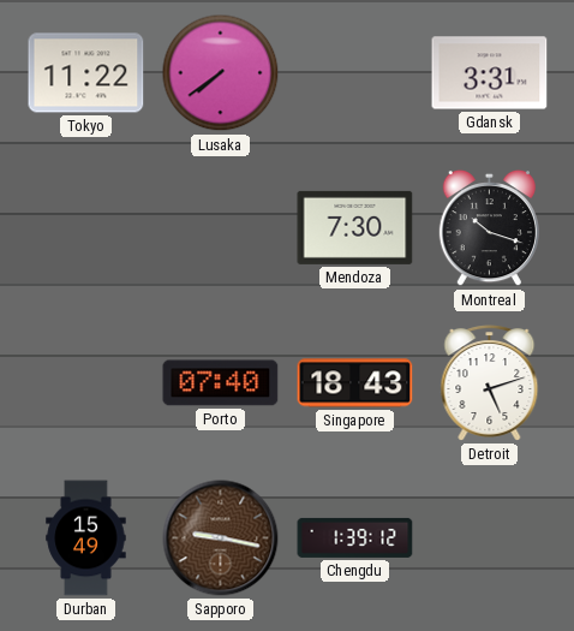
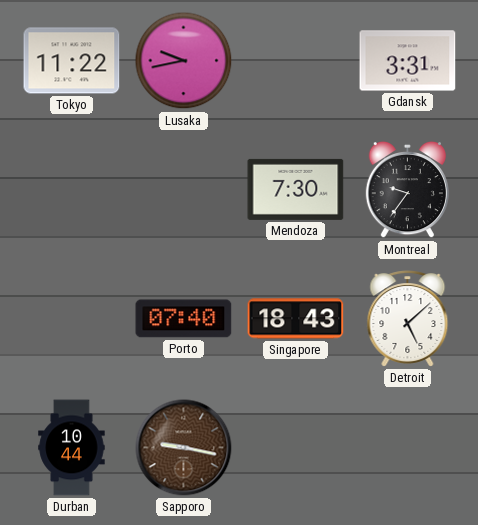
Lusaka: 7:39 -> 9:43 (184, 61)
Montreal: 10:18 -> 9:36 (407, 190)
Detroit: 5:12 -> 5:08 (408, 319)
Durban: 15:49 -> 10:44 (72, 448)
Chengdu: 1:39 -> none (355, 537)
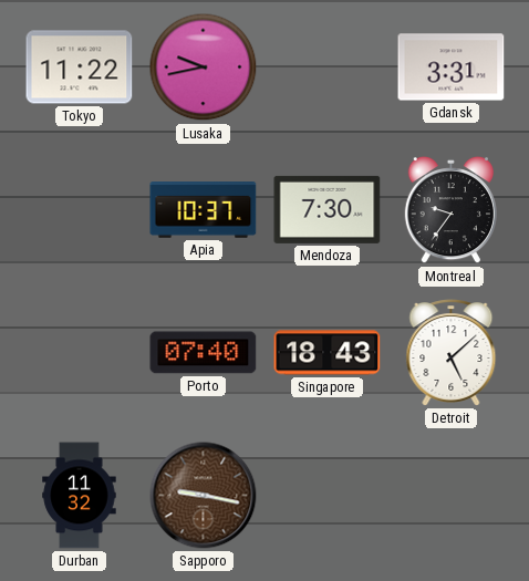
Apia: none -> 10:37 (204, 210)
Durban: 10:44 -> 11:32 (80, 496)
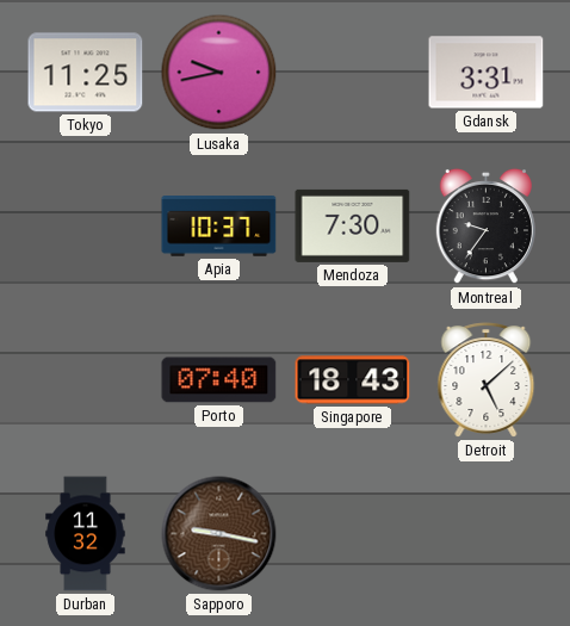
Tokyo: 11:22 -> 11:25 (86, 73)
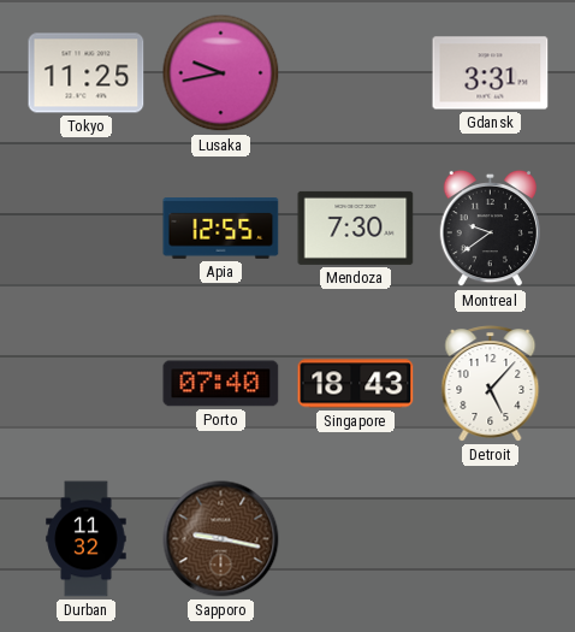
Apia: 10:37 -> 12:55 (221, 229)
Montreal: 9:36 -> 9:39 (490, 229)
Detroit: 5:08 -> 5:07 (491, 384)
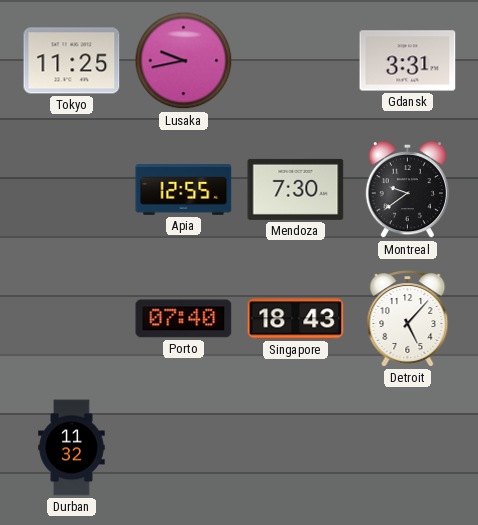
Sapporo: 9:17 -> none (221, 539)
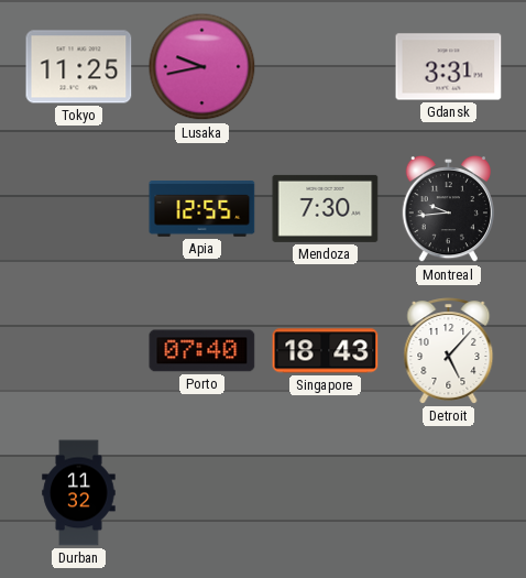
Montreal: 9:39 -> 9:44 (448, 209)
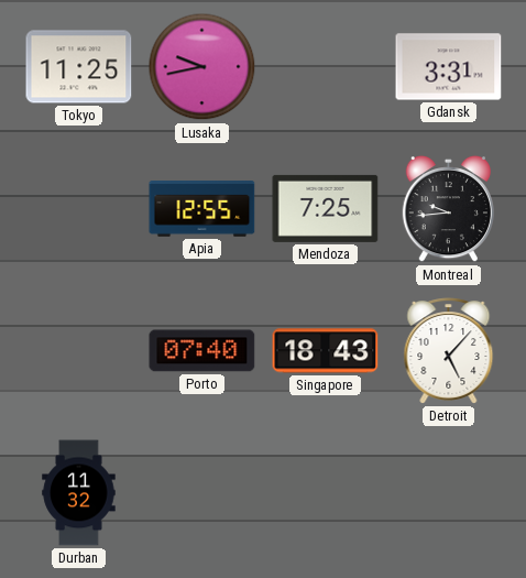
Mendoza: 7:30 -> 7:25 (326, 208)
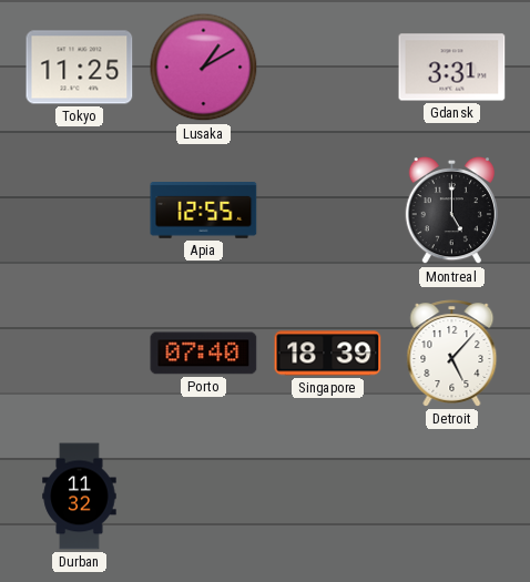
Lusaka: 9:43 -> 1:10 (204, 68)
Mendoza: 7:25 -> none (326, 208)
Montreal: 9:44 -> 5:00 (451, 211)
Singapore: 18:43 -> 18:39 (328, 354)
